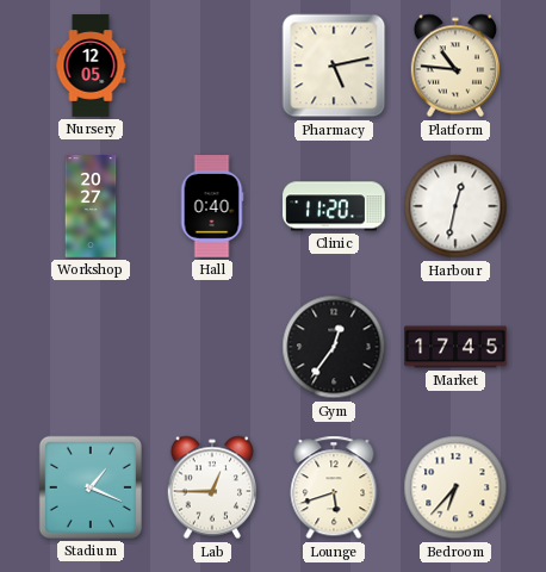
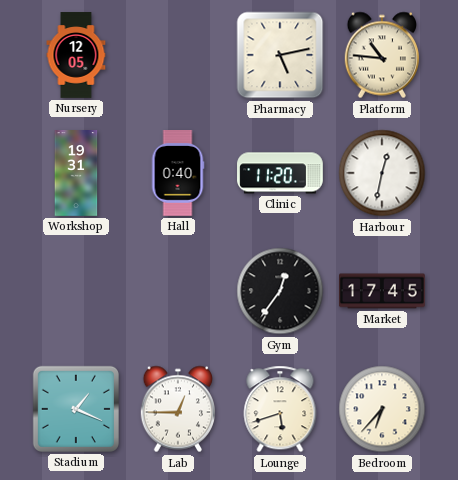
Workshop: 20:27 -> 19:31 (76, 173)
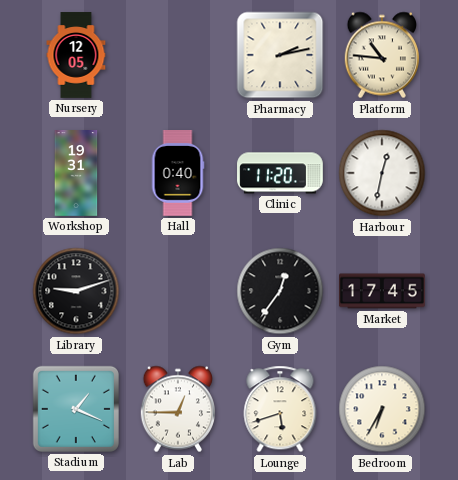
Pharmacy: 5:13 -> 2:13 (280, 55)
Library: none -> 9:12 (76, 291)
Bedroom: 6:37 -> 6:35 (382, 409)
